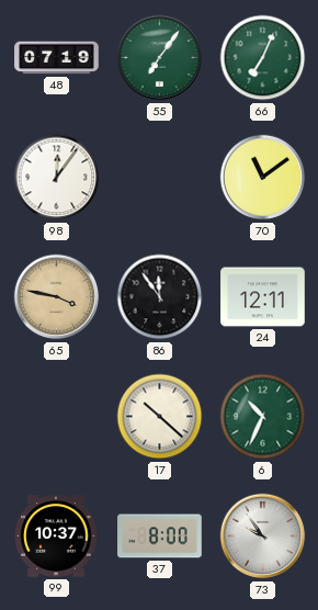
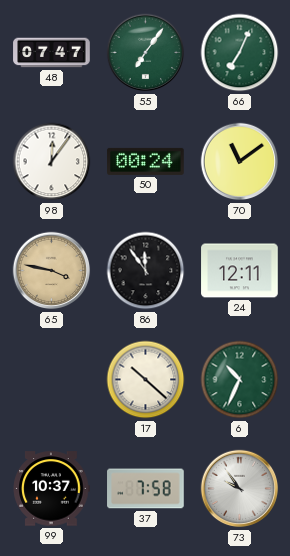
48: 07:19 -> 07:47 (52, 53)
50: none -> 00:24 (146, 161)
37: 8:00 -> 7:58 (146, 489)
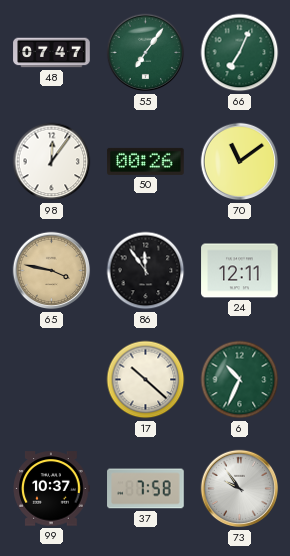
50: 00:24 -> 00:26 (146, 161)
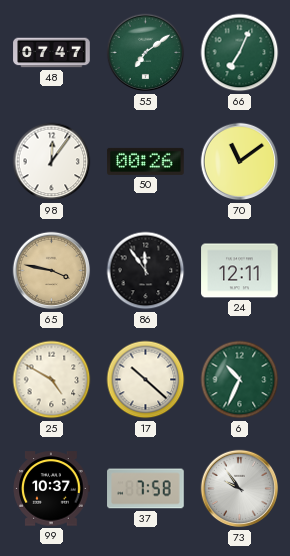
55: 7:06 -> 7:09 (146, 53)
25: none -> 4:50 (52, 380)
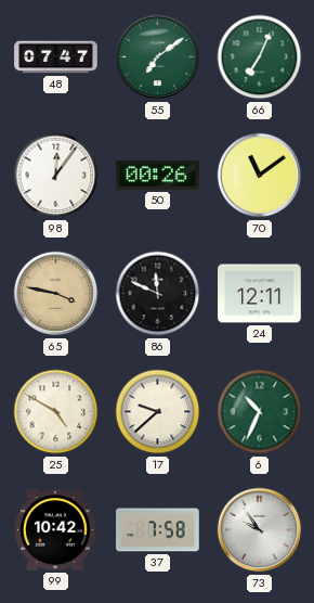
86: 11:54 -> 11:49 (158, 294)
17: 10:22 -> 9:38 (158, 412)
99: 10:37 -> 10:42 (55, 530)
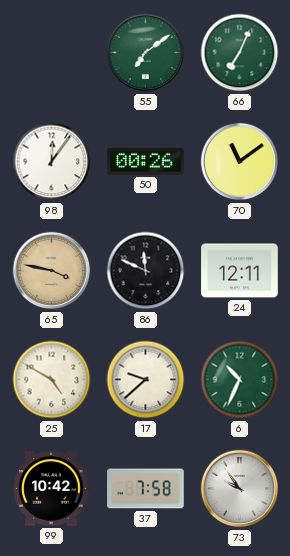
48: 07:47 -> none (56, 57)
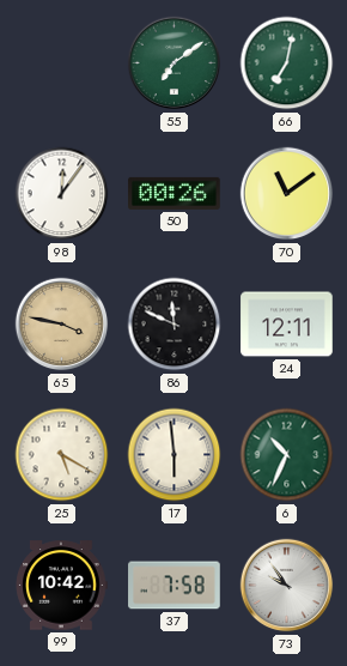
66: 7:04 -> 7:02 (287, 63)
25: 4:50 -> 5:20 (62, 455)
17: 9:38 -> 5:59 (175, 455)
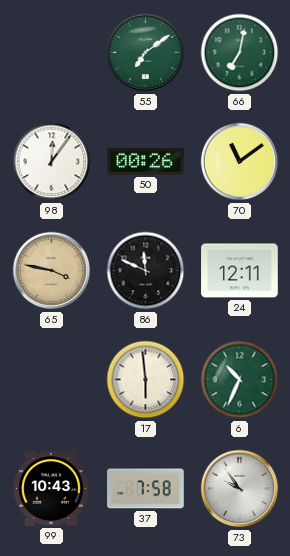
25: 5:20 -> none (62, 455)
99: 10:42 -> 10:43 (51, 489)
